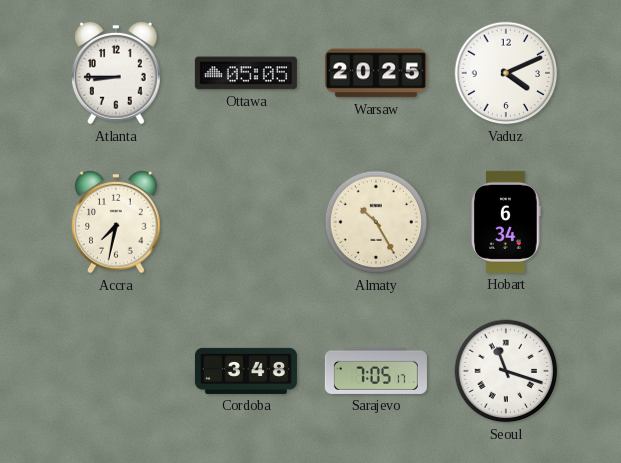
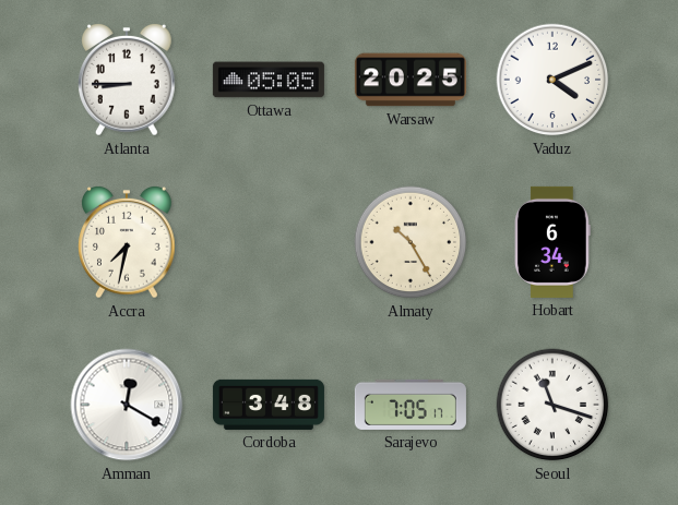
Amman: none -> 12:20 (127, 405)
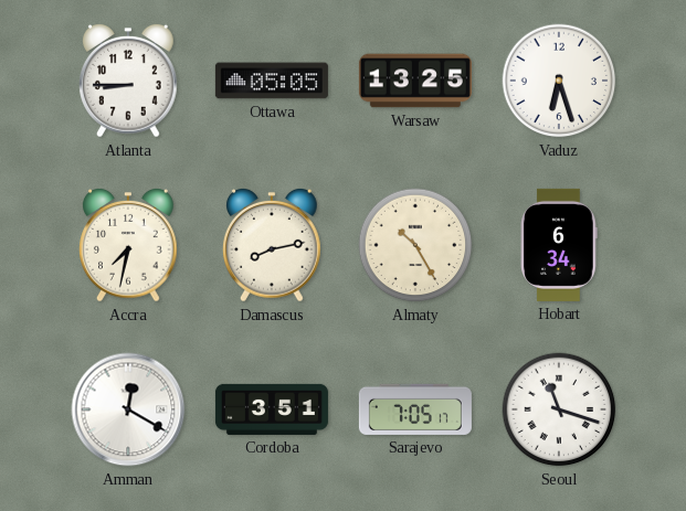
Warsaw: 20:25 -> 13:25 (415, 81)
Vaduz: 4:11 -> 6:27 (559, 81)
Damascus: none -> 8:13 (273, 245)
Cordoba: 3:48 -> 3:51 (272, 409)
